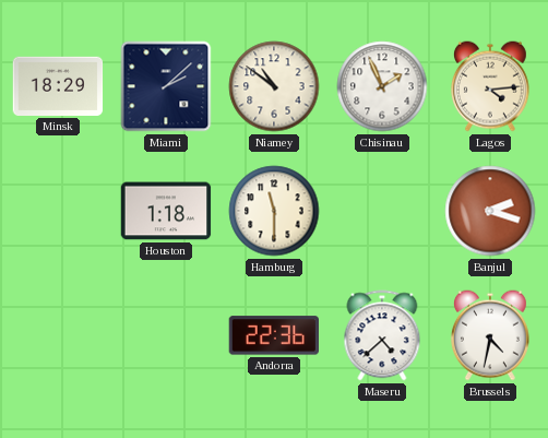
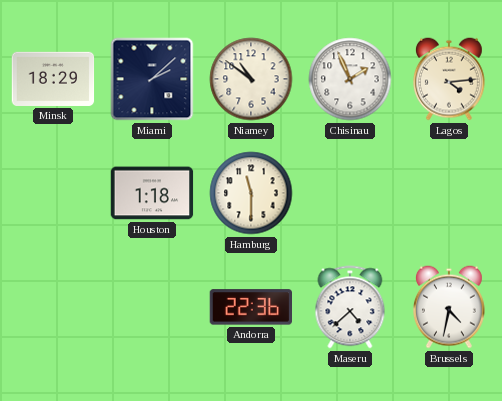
Banjul: 2:18 -> none (490, 211)
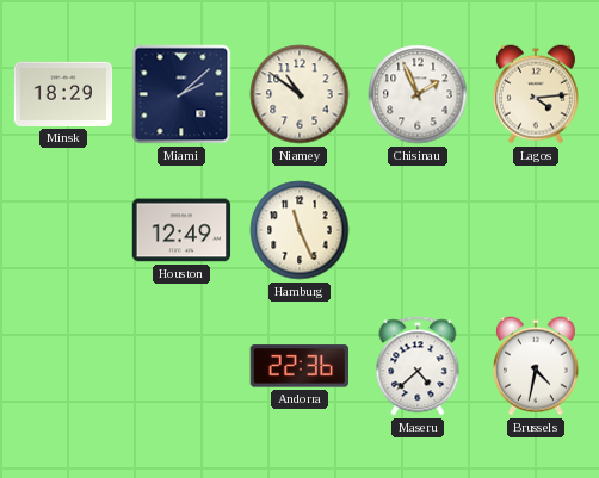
Houston: 1:18 -> 12:49 (181, 230)
Hamburg: 11:30 -> 11:26 (299, 230)
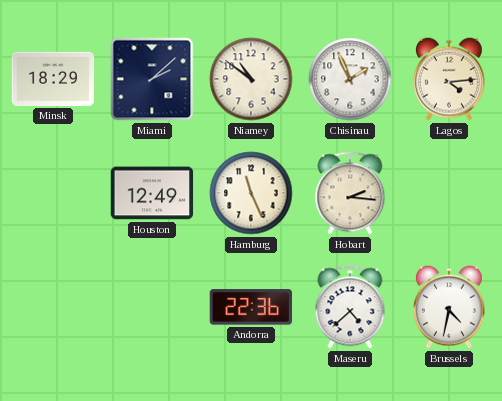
Hobart: none -> 2:16 (350, 193)
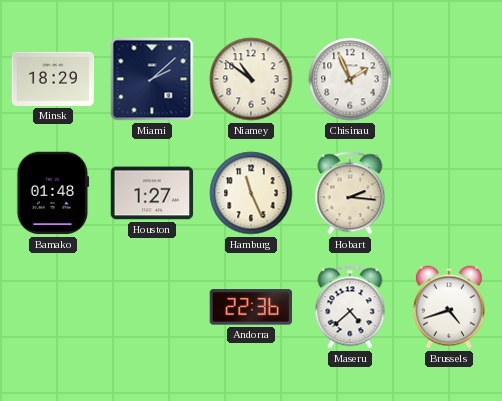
Lagos: 4:14 -> none (449, 79)
Bamako: none -> 01:48 (53, 193)
Houston: 12:49 -> 1:27 (152, 193)
Brussels: 4:32 -> 4:42 (449, 307)
